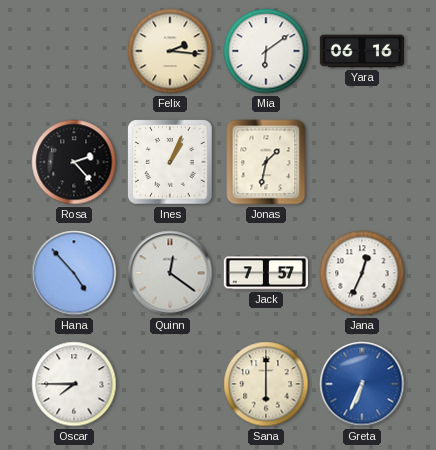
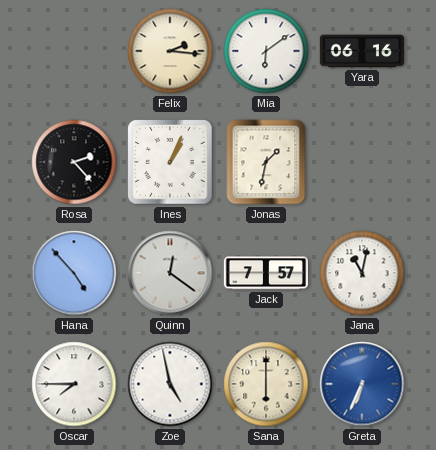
Jana: 12:34 -> 11:02 (362, 273)
Zoe: none -> 4:58 (170, 384)
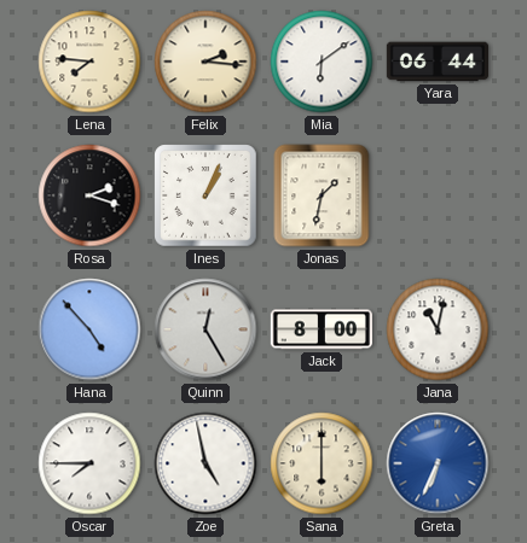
Lena: none -> 7:46 (89, 62)
Yara: 06:16 -> 06:44 (436, 62)
Rosa: 2:23 -> 2:18 (89, 195)
Quinn: 12:21 -> 12:25 (205, 329)
Jack: 7:57 -> 8:00 (320, 329)
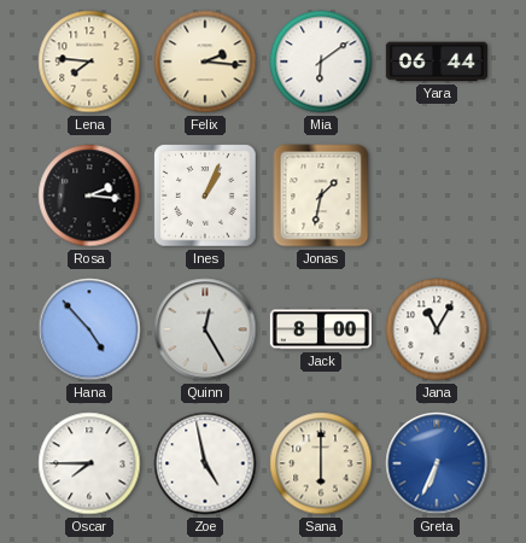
Rosa: 2:18 -> 2:16 (89, 195)
Jana: 11:02 -> 11:05 (437, 329)
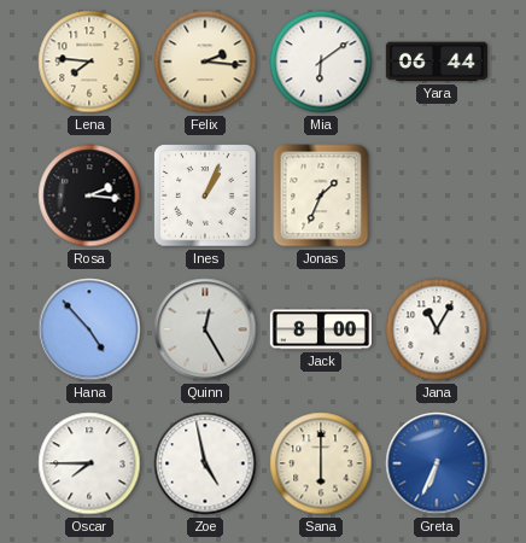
Jonas: 1:32 -> 1:34 (321, 195)
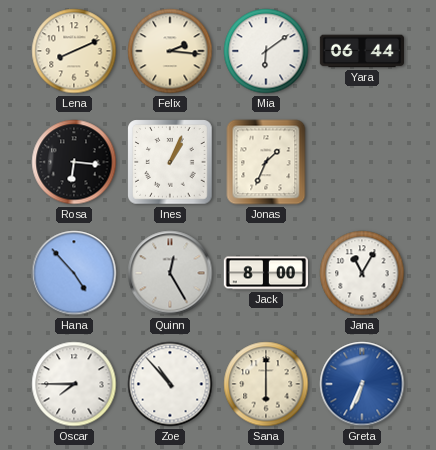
Lena: 7:46 -> 8:11 (74, 51)
Rosa: 2:16 -> 6:16 (74, 162)
Zoe: 4:58 -> 10:53 (170, 384)
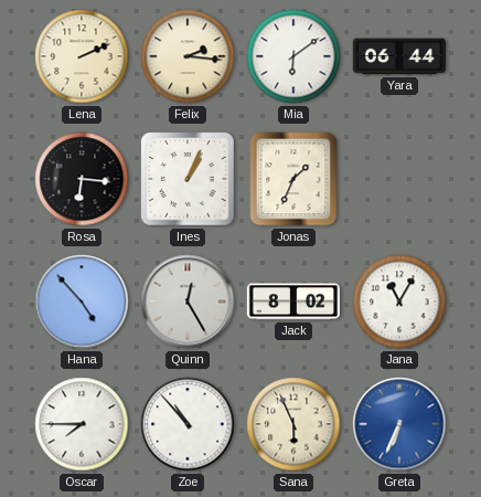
Lena: 8:11 -> 2:11 (82, 56)
Jack: 8:00 -> 8:02 (292, 302)
Sana: 6:00 -> 5:56 (293, 424)
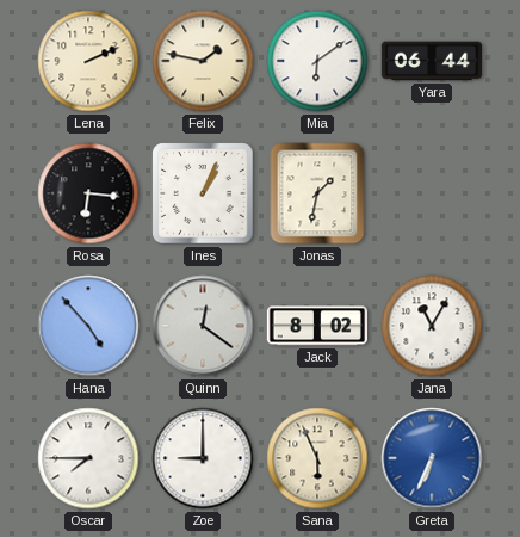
Felix: 2:16 -> 1:47 (203, 61)
Jonas: 1:34 -> 1:32 (317, 193)
Quinn: 12:25 -> 12:21 (203, 326)
Zoe: 10:53 -> 9:00 (203, 458)
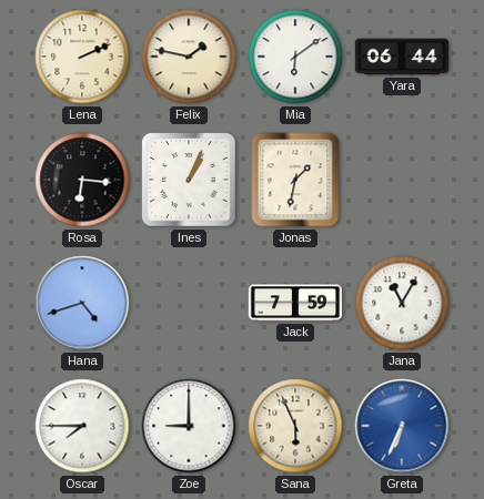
Hana: 4:53 -> 4:42 (82, 303)
Quinn: 12:21 -> none (203, 326)
Jack: 8:02 -> 7:59 (294, 303)
